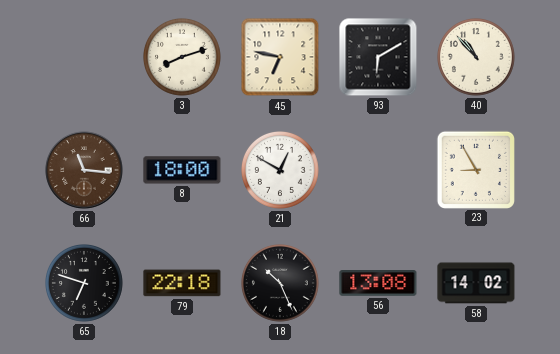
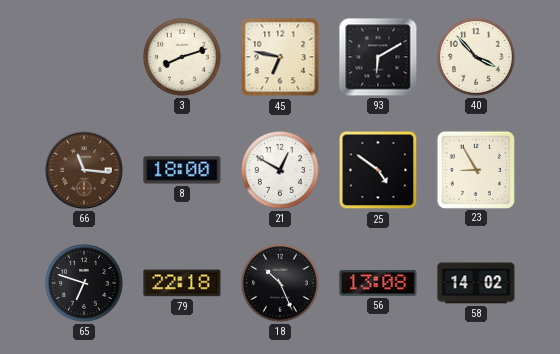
40: 10:53 -> 3:53 (477, 58)
25: none -> 4:51 (378, 170)
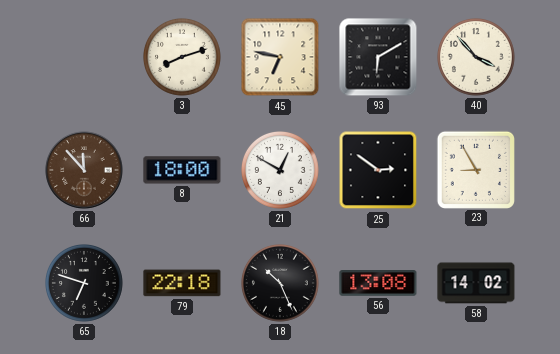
66: 11:16 -> 11:53 (84, 170)
25: 4:51 -> 2:51 (378, 170)
